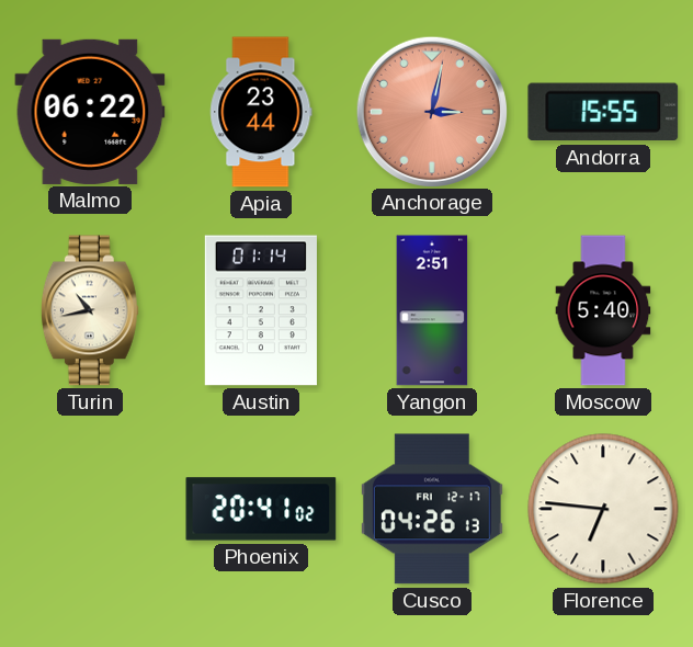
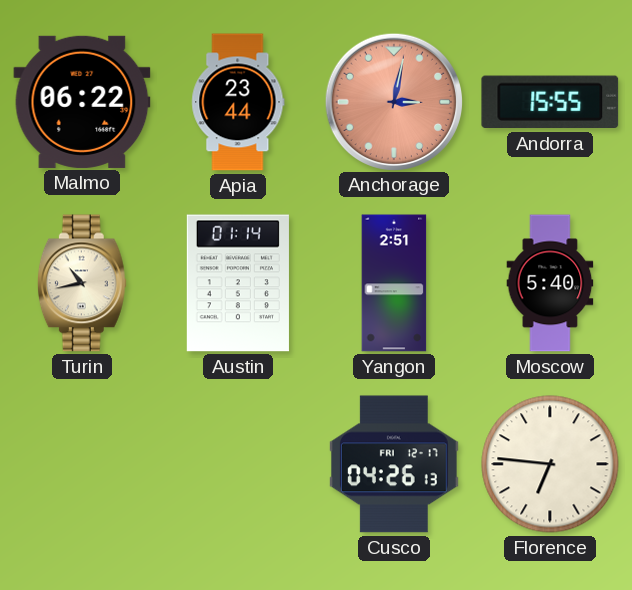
Phoenix: 20:41 -> none (261, 509)
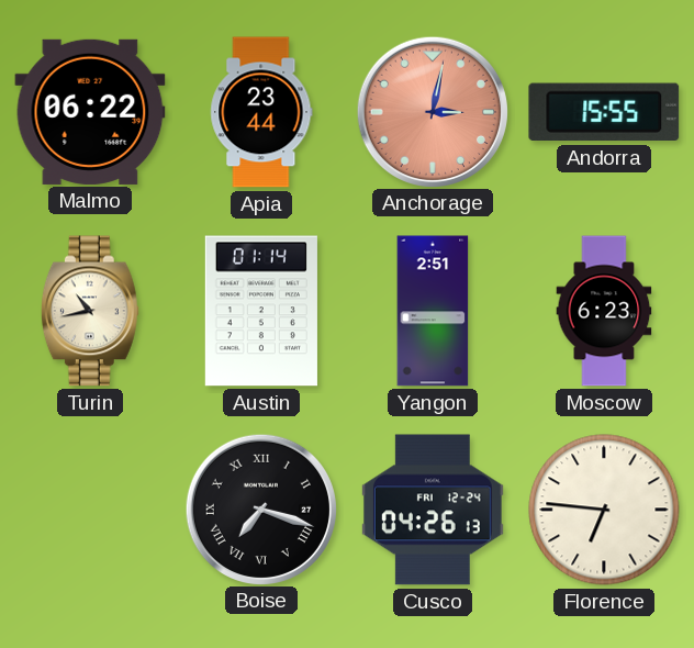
Moscow: 5:40 -> 6:23 (604, 311)
Boise: none -> 7:18 (260, 509)
Cusco date: FRI 12-17 -> FRI 12-24 (433, 510)
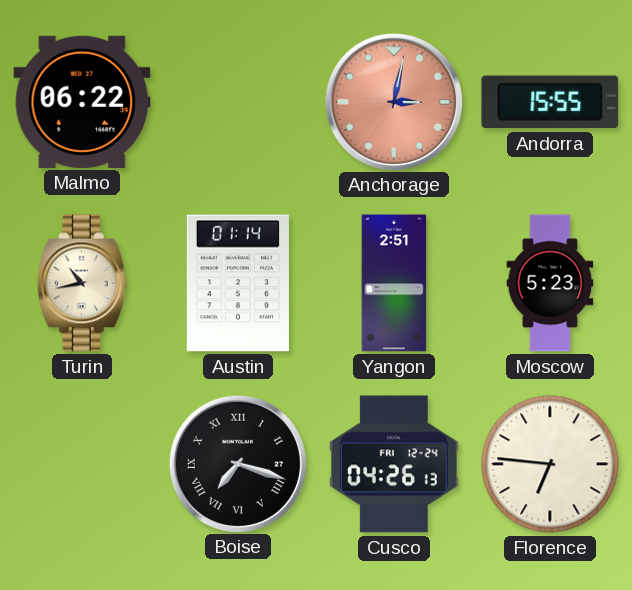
Apia: 23:44 -> none (261, 112)
Moscow: 6:23 -> 5:23 (550, 283)
